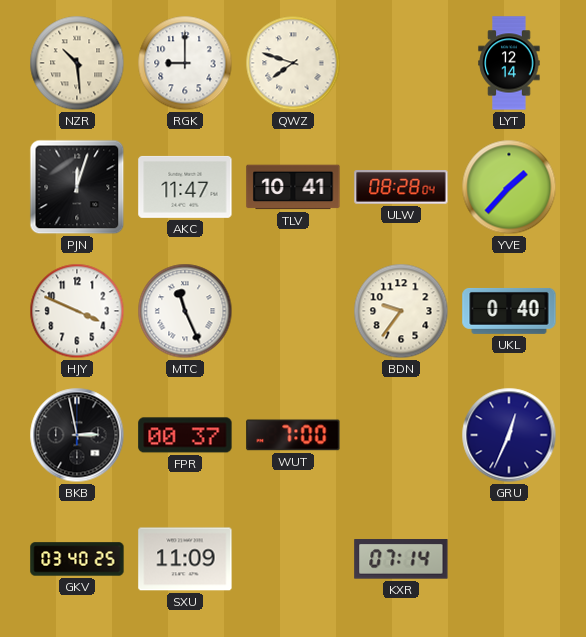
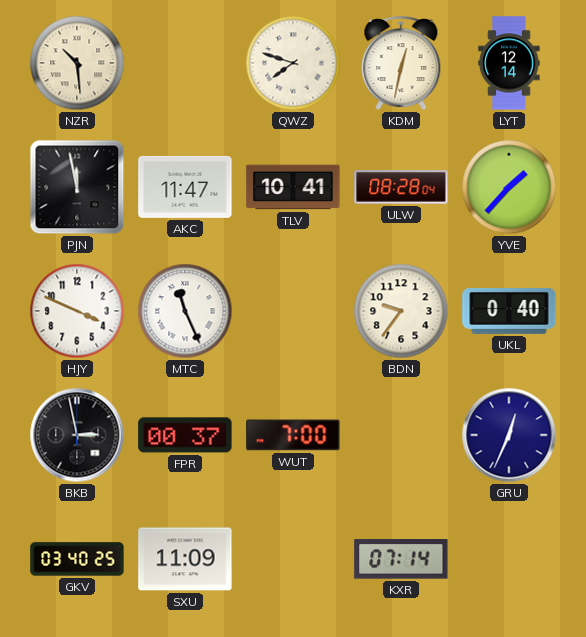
RGK: 9:00 -> none (185, 63)
KDM: none -> 12:32 (401, 64)
PJN: 12:03 -> 11:58 (77, 187)
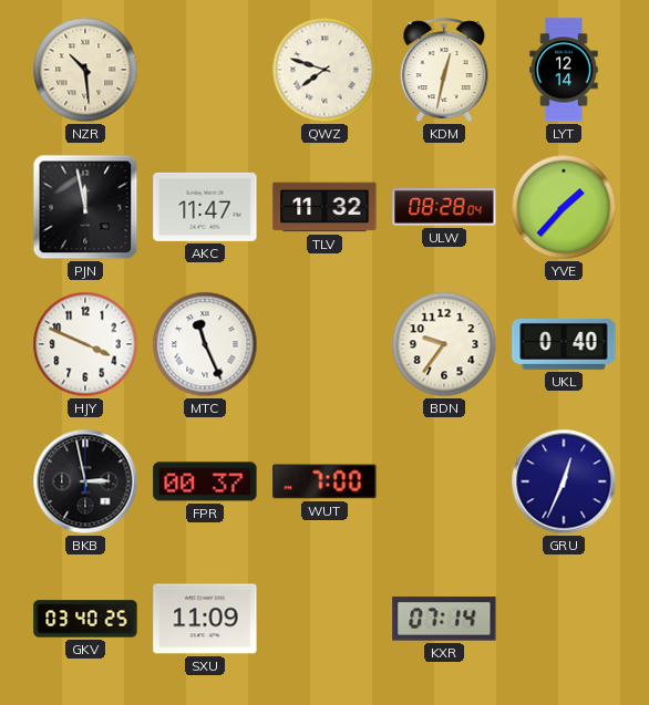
TLV: 10:41 -> 11:32 (324, 207)
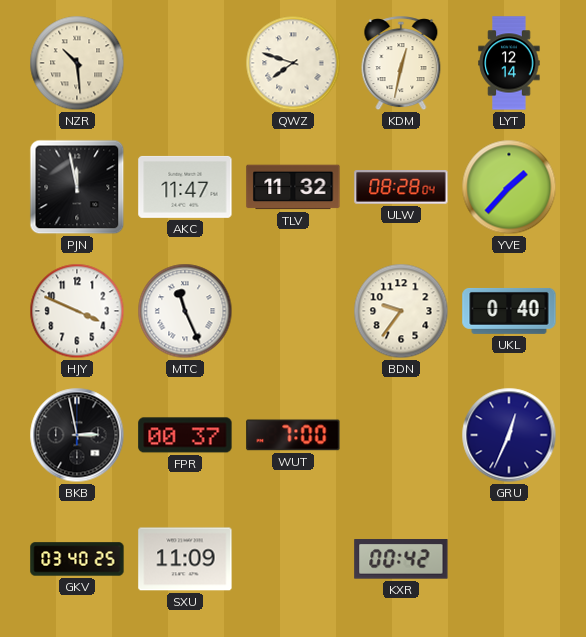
KXR: 07:14 -> 00:42 (401, 559)
